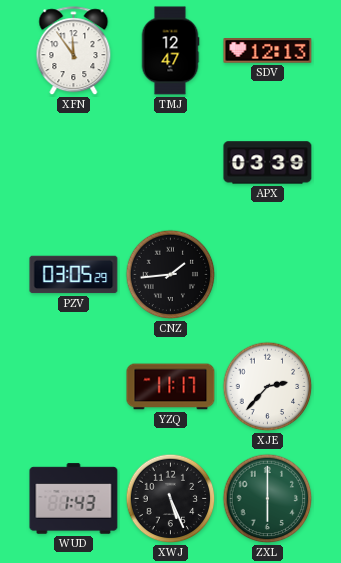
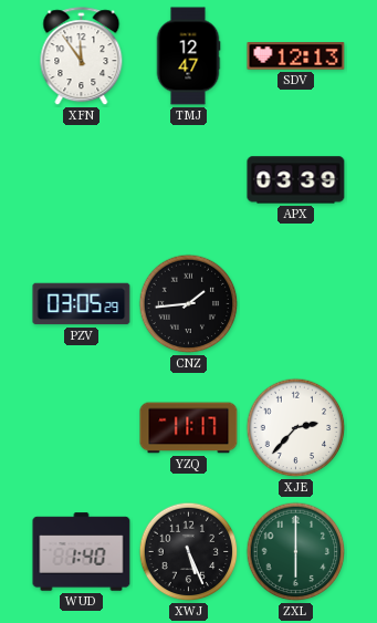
WUD: 1:43 -> 1:40 (82, 552)
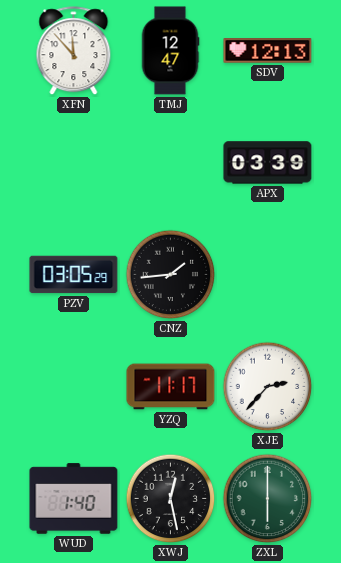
XFN: 11:54 -> 11:53 (74, 51)
XWJ: 5:26 -> 12:28 (171, 499)
